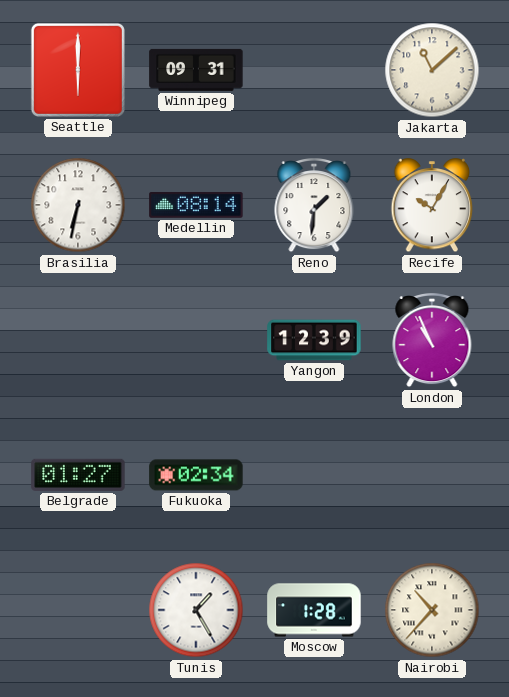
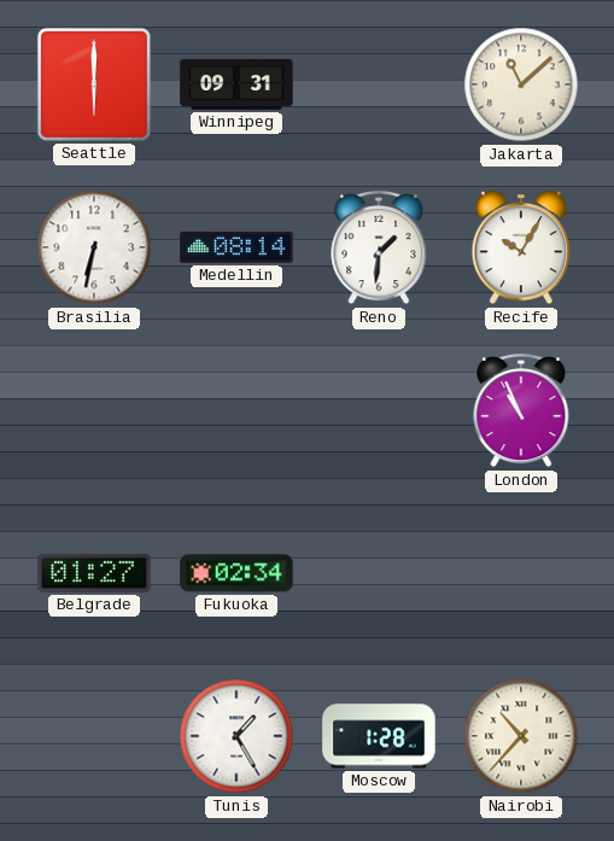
Yangon: 12:39 -> none (314, 340)
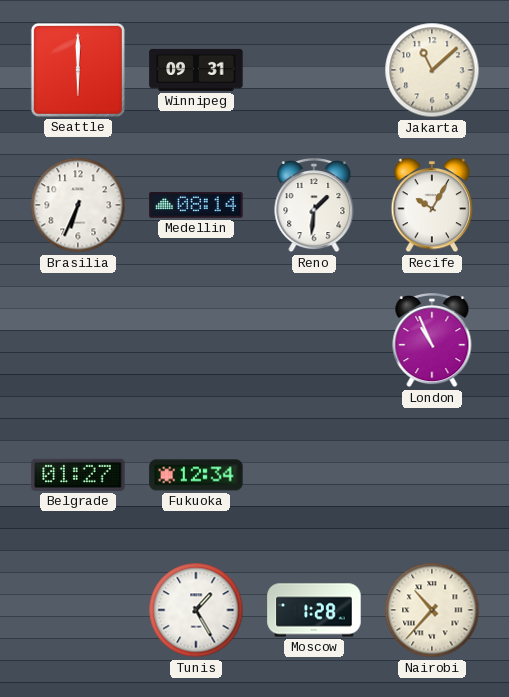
Brasilia: 6:32 -> 6:34 (78, 205)
Fukuoka: 02:34 -> 12:34 (196, 475)
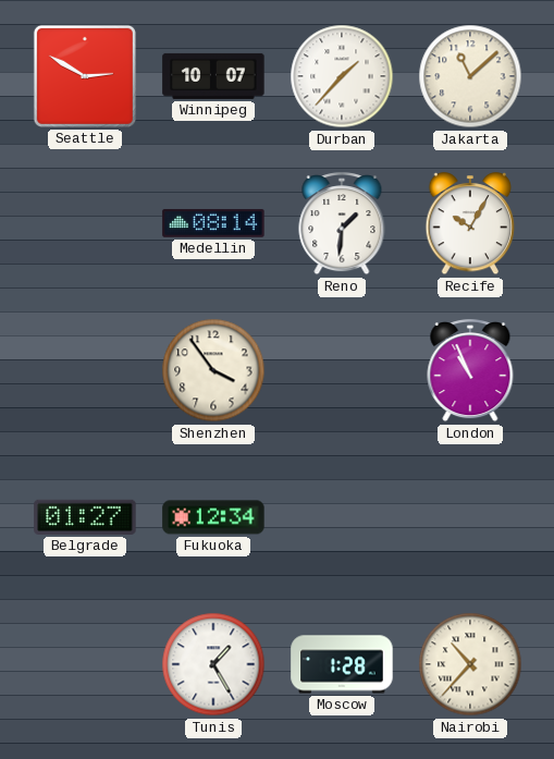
Seattle: 6:00 -> 2:50 (85, 76)
Winnipeg: 09:31 -> 10:07 (213, 76)
Durban: none -> 1:37 (342, 76)
Brasilia: 6:34 -> none (78, 205)
Shenzhen: none -> 3:54 (213, 370)
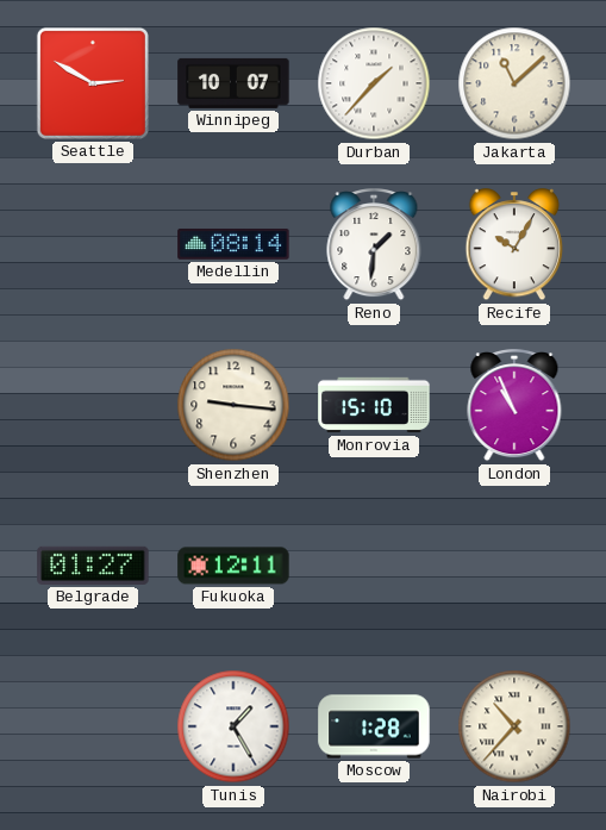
Shenzhen: 3:54 -> 9:16 (233, 405)
Monrovia: none -> 15:10 (374, 405)
Fukuoka: 12:34 -> 12:11 (233, 566)
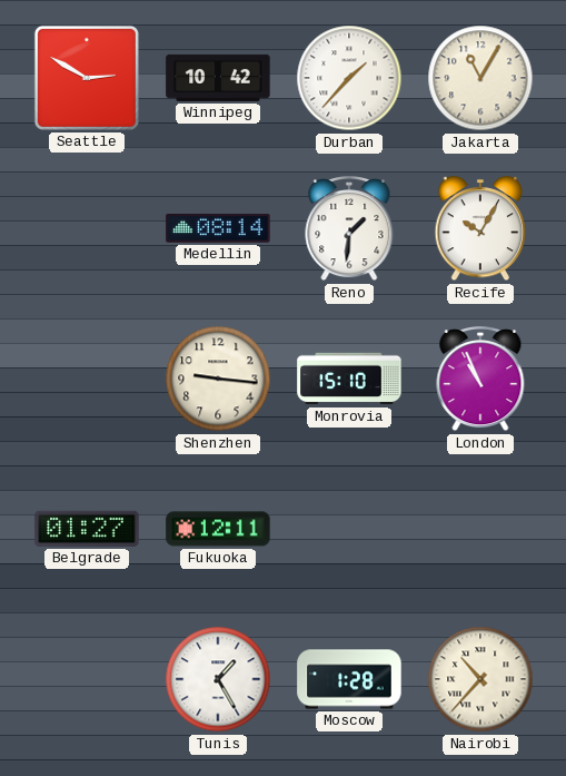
Winnipeg: 10:07 -> 10:42 (218, 78)
Jakarta: 11:08 -> 11:05 (480, 78)
